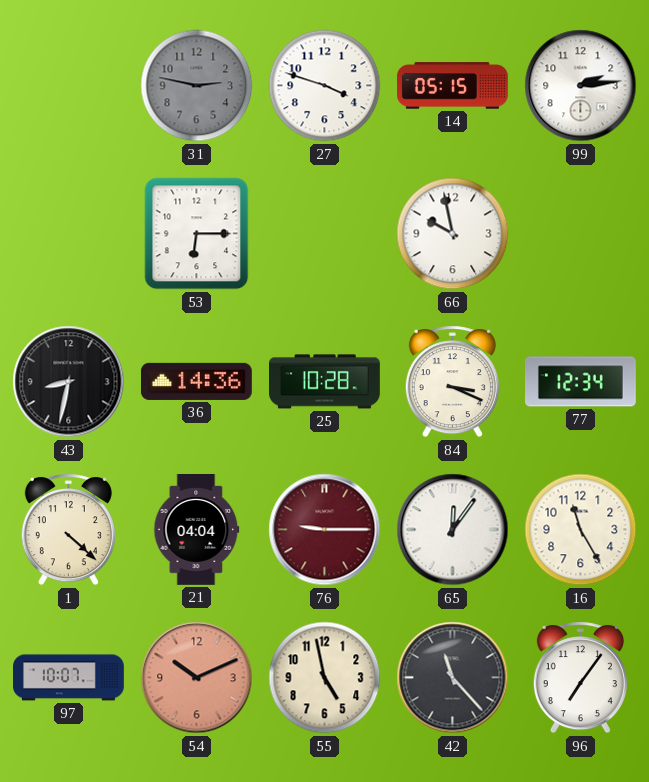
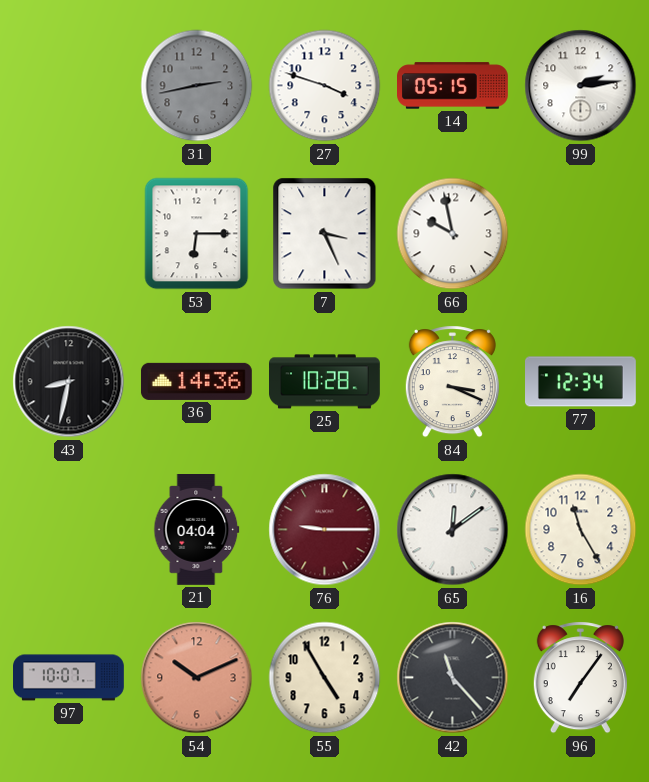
31: 2:47 -> 2:43 (197, 86)
7: none -> 3:26 (325, 234)
1: 4:22 -> none (68, 530)
65: 12:06 -> 12:09 (453, 530)
55: 4:58 -> 4:55 (325, 678)
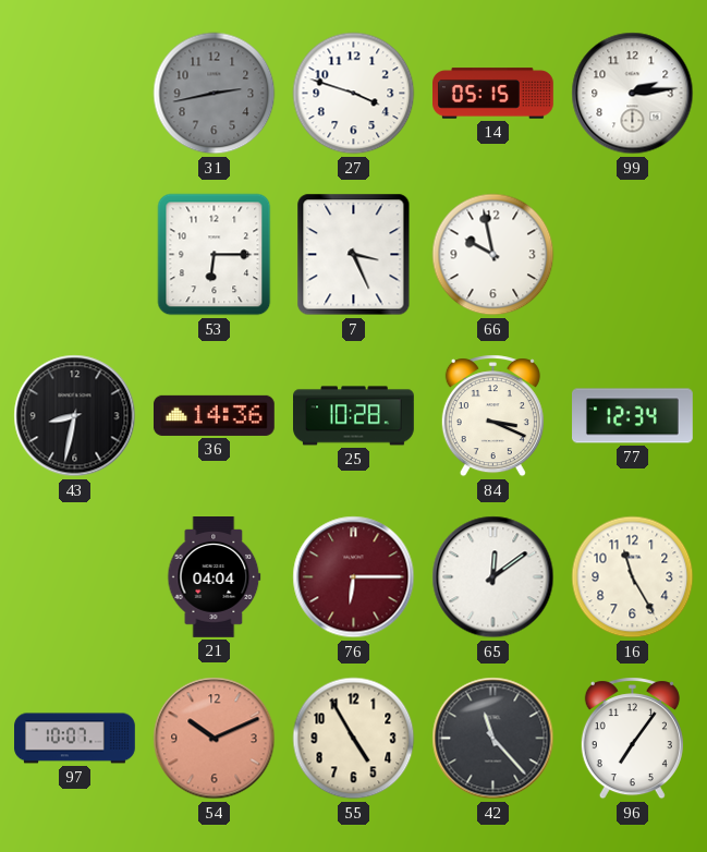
76: 9:15 -> 6:15 (354, 577)
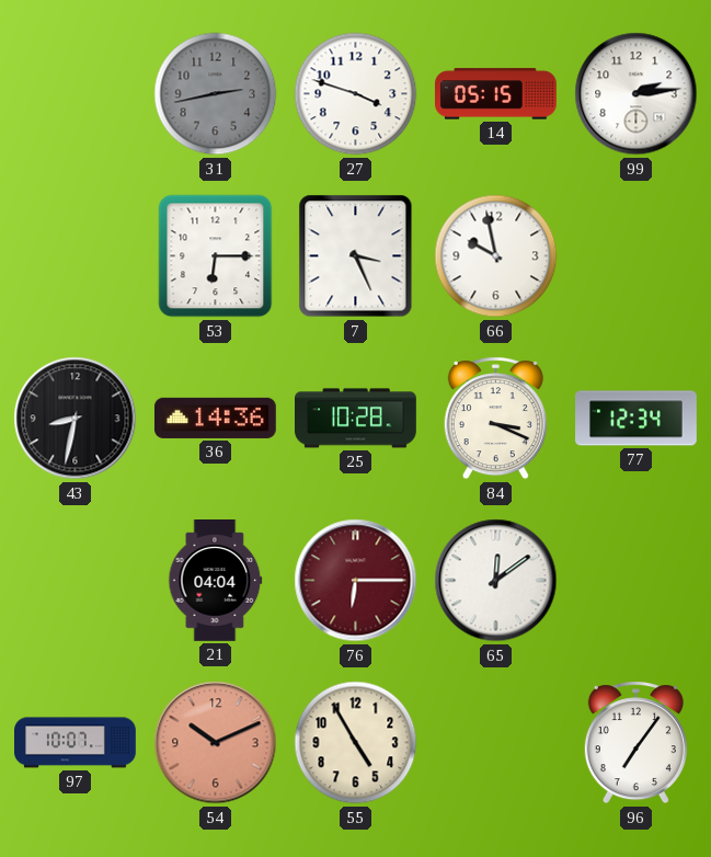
16: 11:25 -> none (633, 577)
42: 11:23 -> none (493, 739)
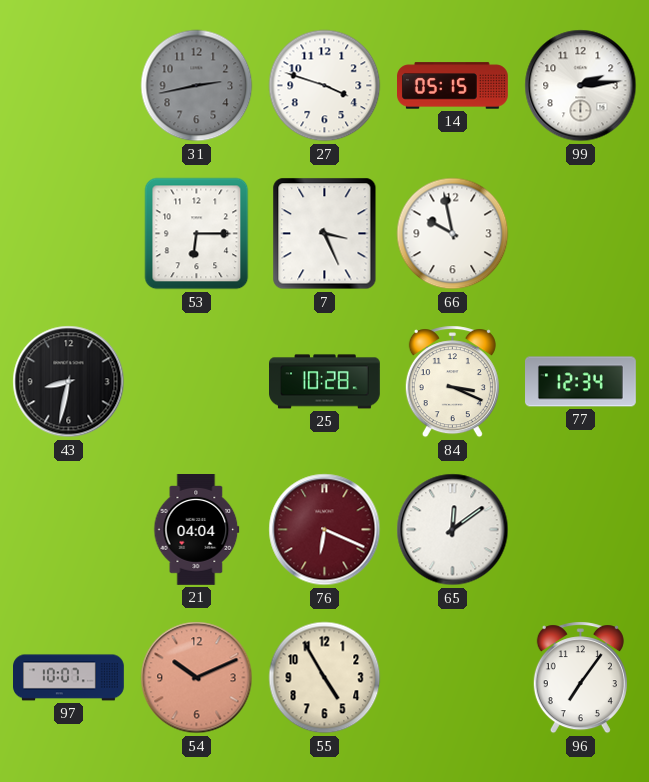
36: 14:36 -> none (216, 418)
76: 6:15 -> 6:19 (325, 530)
